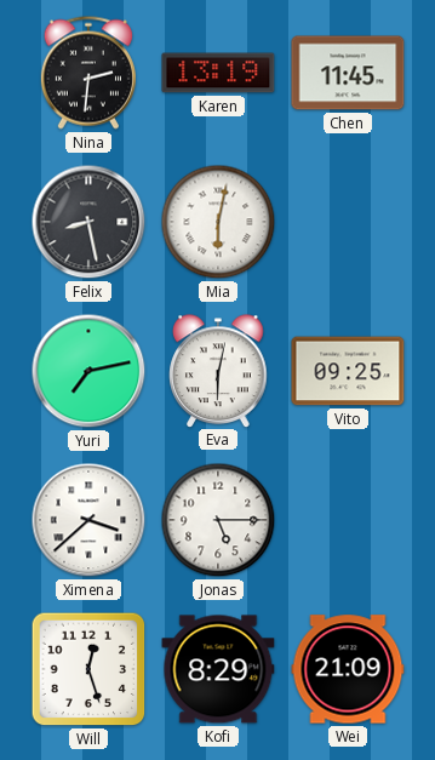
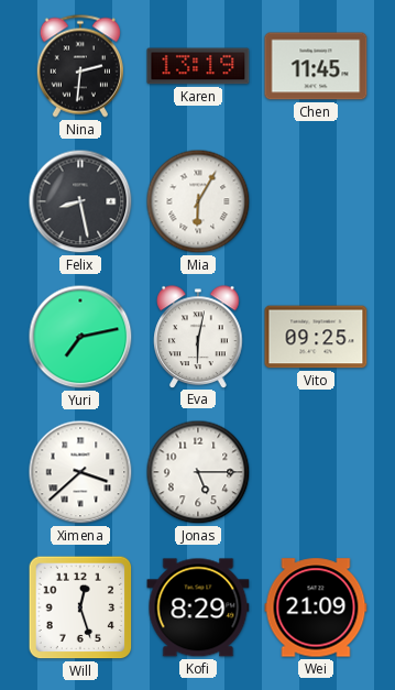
Mia: 6:02 -> 6:05 (198, 201)
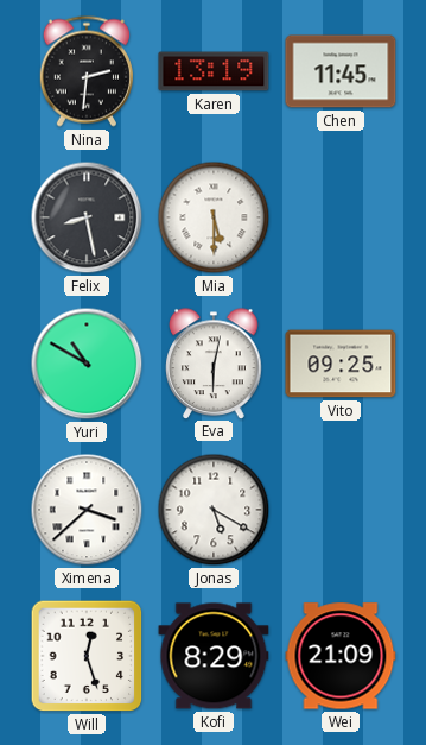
Mia: 6:05 -> 5:30 (214, 217)
Yuri: 7:13 -> 10:50 (87, 364)
Jonas: 5:15 -> 5:20 (214, 510)
